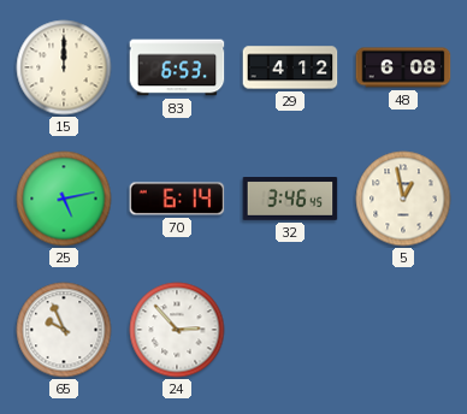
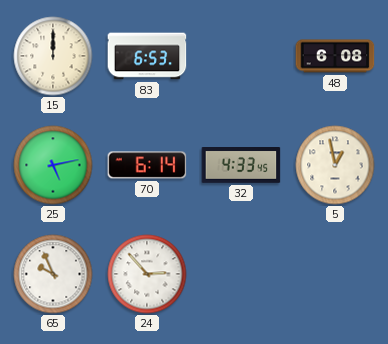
29: 4:12 -> none (290, 67)
32: 3:46 -> 4:33 (241, 166)
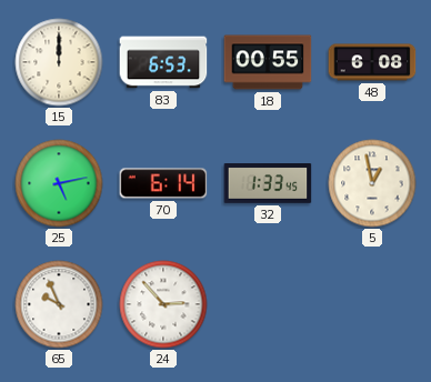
18: none -> 00:55 (268, 62)
32: 4:33 -> 1:33 (268, 184)
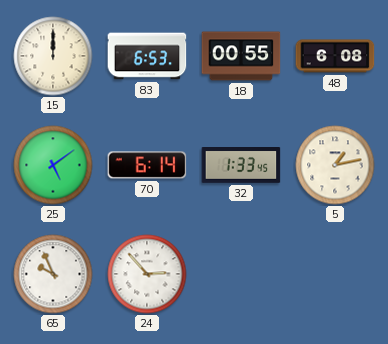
25: 5:13 -> 5:09 (53, 165)
5: 12:58 -> 1:13 (335, 165)
